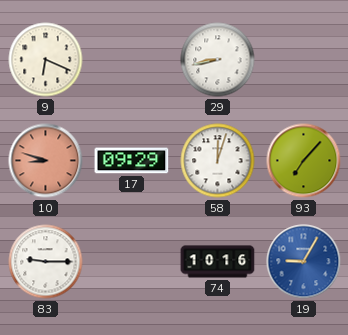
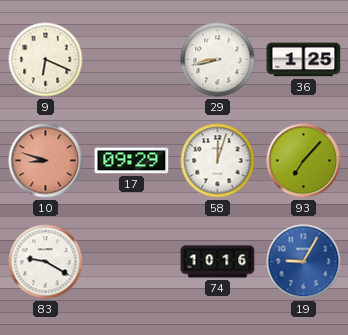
36: none -> 1:25 (304, 60)
83: 9:15 -> 9:20 (46, 262)
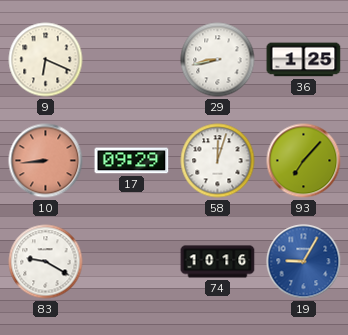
10: 8:48 -> 8:44 (46, 161)
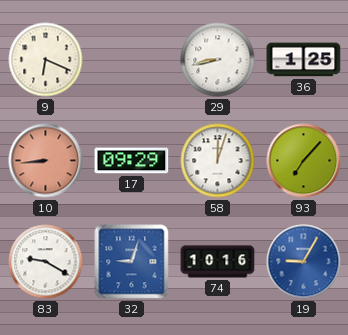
32: none -> 9:03 (132, 262)
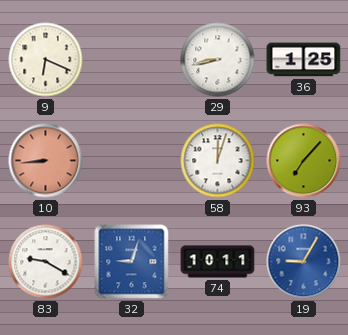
17: 09:29 -> none (132, 161)
74: 10:16 -> 10:11 (218, 262)
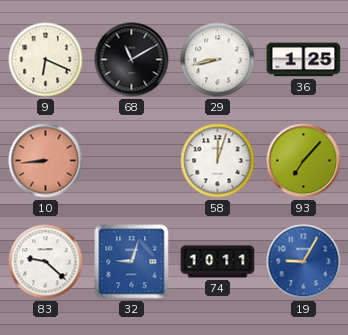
68: none -> 11:10 (132, 60)
83: 9:20 -> 9:22 (46, 262)
